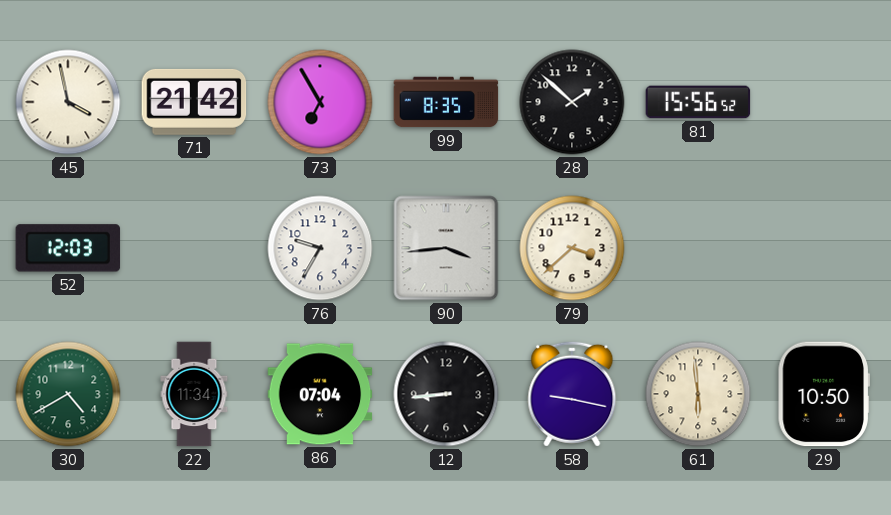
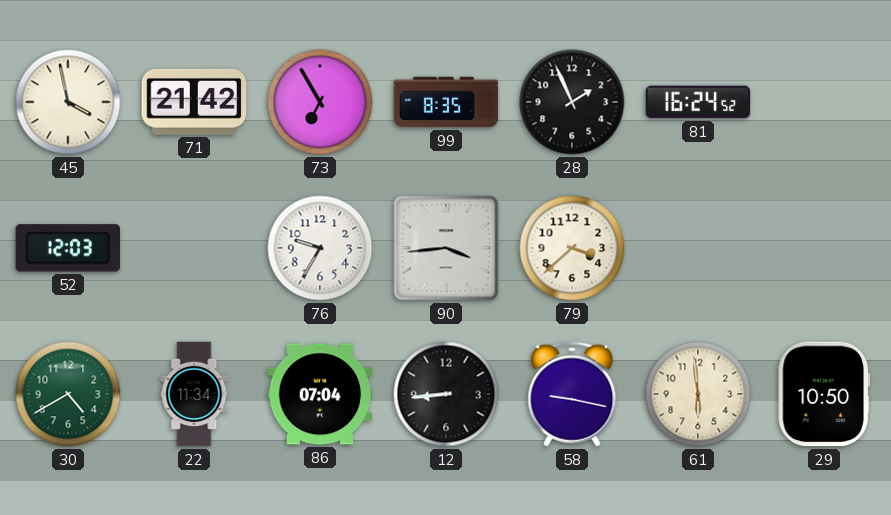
28: 1:52 -> 1:56 (572, 102)
81: 15:56 -> 16:24 (698, 102)
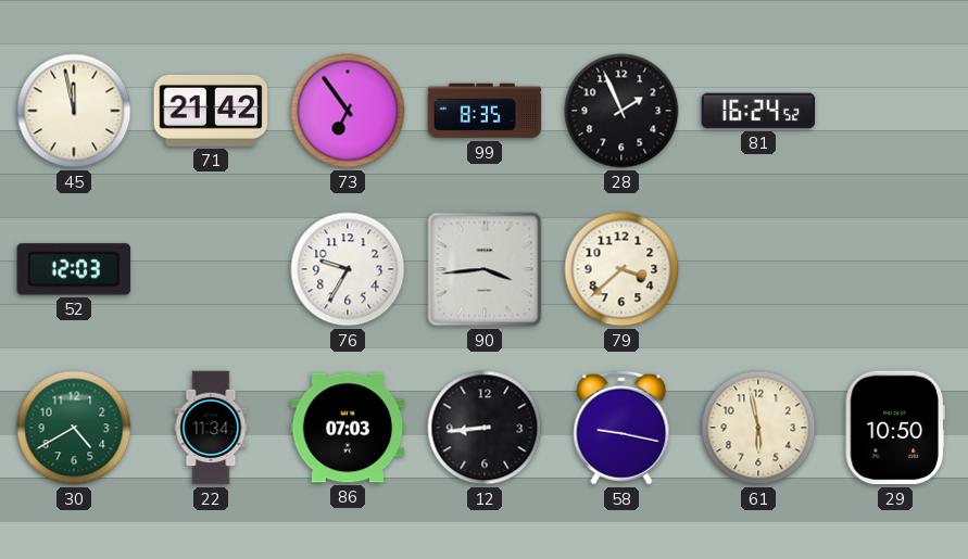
45: 3:58 -> 11:58 (74, 111)
73: 6:55 -> 6:54 (348, 111)
86: 07:04 -> 07:03 (348, 428)
61: 5:59 -> 5:58 (758, 428)
